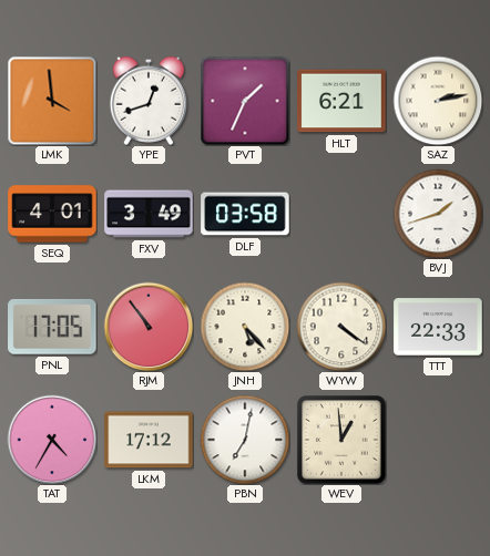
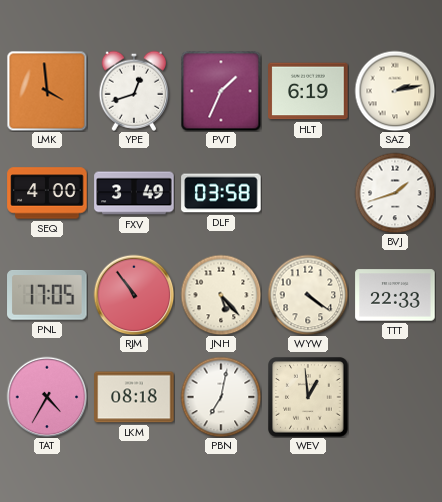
HLT: 6:21 -> 6:19 (308, 91)
SEQ: 4:01 -> 4:00 (47, 193)
LKM: 17:12 -> 08:18 (134, 397)
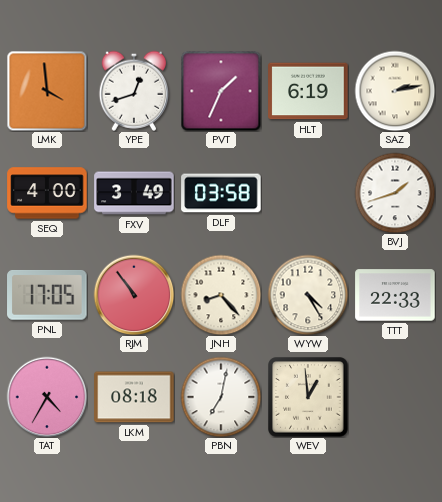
JNH: 5:23 -> 8:23 (221, 295)
WYW: 4:21 -> 4:25 (308, 295)
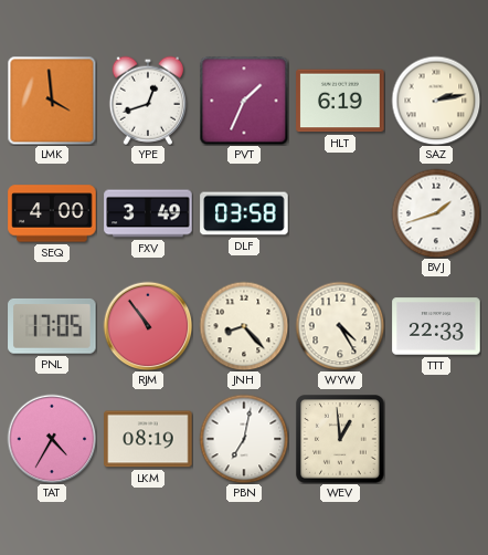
LKM: 08:18 -> 08:19 (148, 439)
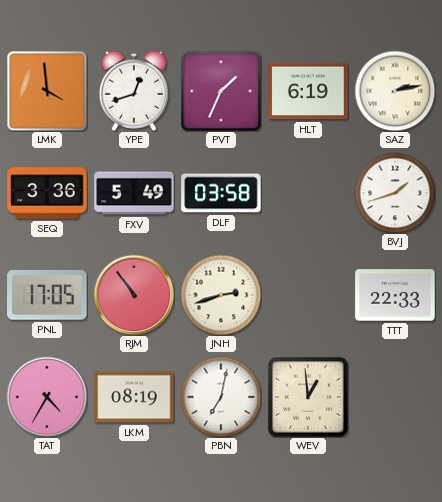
SEQ: 4:00 -> 3:36 (47, 193)
FXV: 3:49 -> 5:49 (134, 193)
JNH: 8:23 -> 2:42 (221, 295)
WYW: 4:25 -> none (340, 326)
